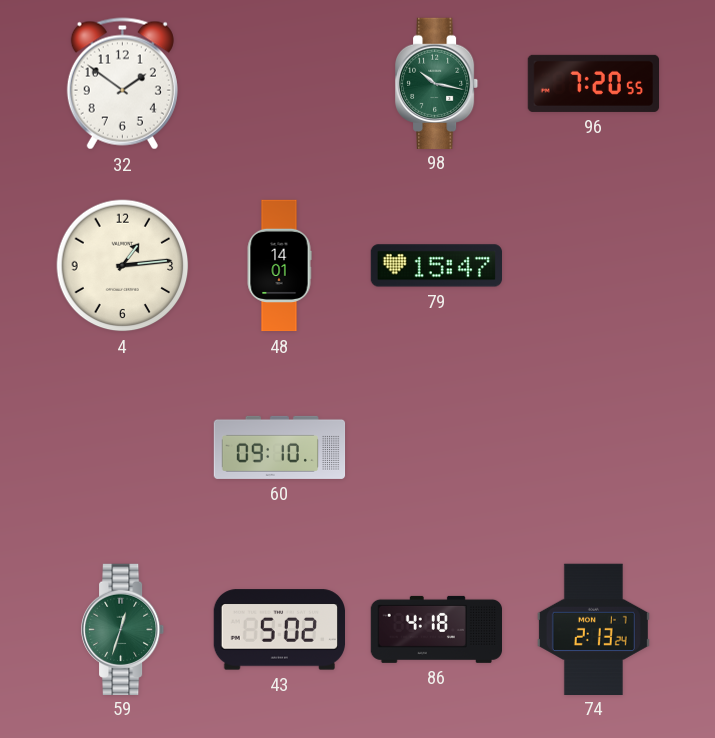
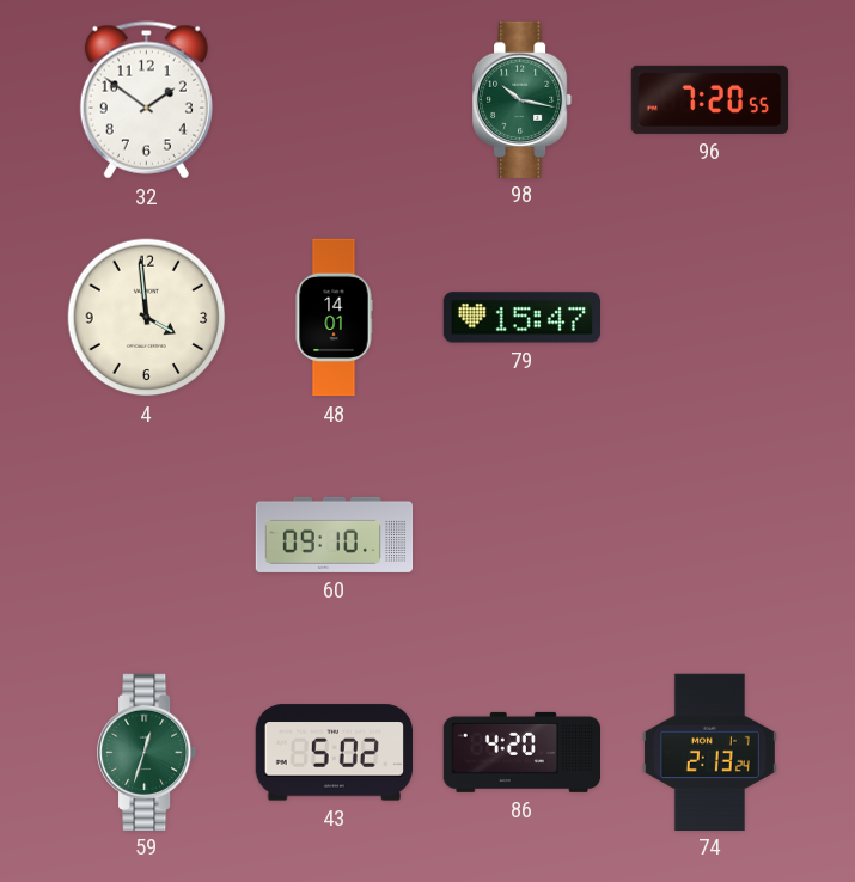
4: 1:14 -> 3:59 (147, 318)
86: 4:18 -> 4:20 (523, 752)
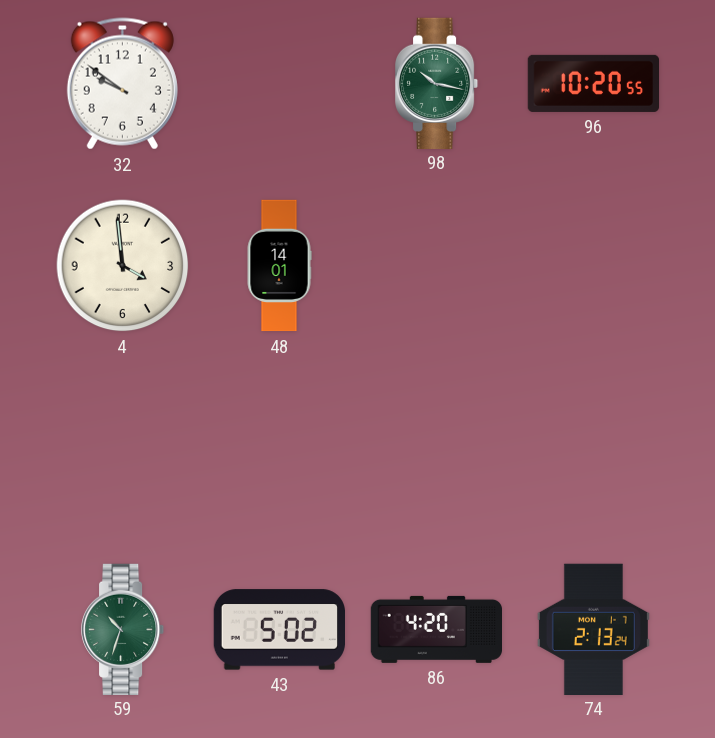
32: 1:51 -> 9:51 (122, 84)
96: 7:20 -> 10:20 (594, 83)
79: 15:47 -> none (521, 318)
60: 09:10 -> none (335, 534)
59: 12:33 -> 10:33 (124, 629)
